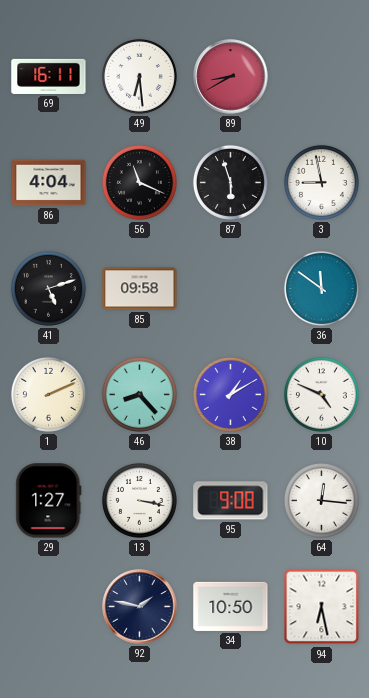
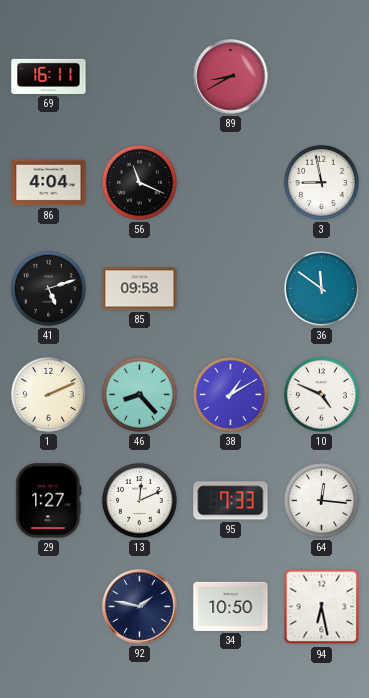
49: 6:29 -> none (139, 76)
87: 5:57 -> none (230, 182)
13: 3:17 -> 12:11 (139, 500)
95: 9:08 -> 7:33 (231, 501)
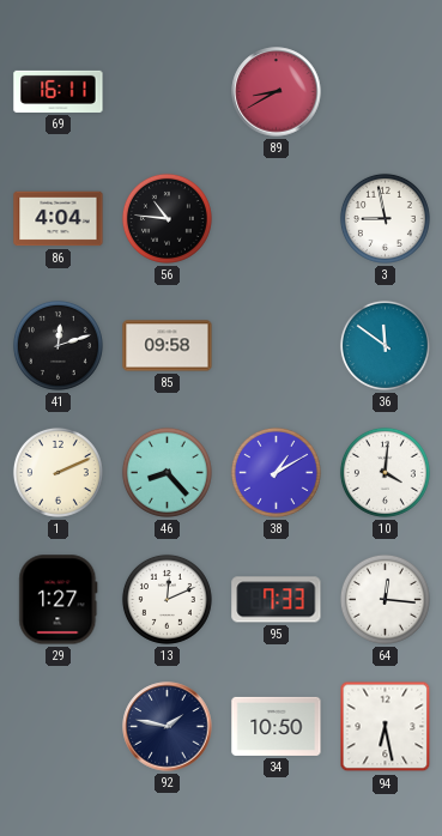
56: 11:19 -> 10:46 (166, 218)
41: 5:12 -> 12:12 (57, 345)
10: 4:49 -> 4:01 (385, 472)
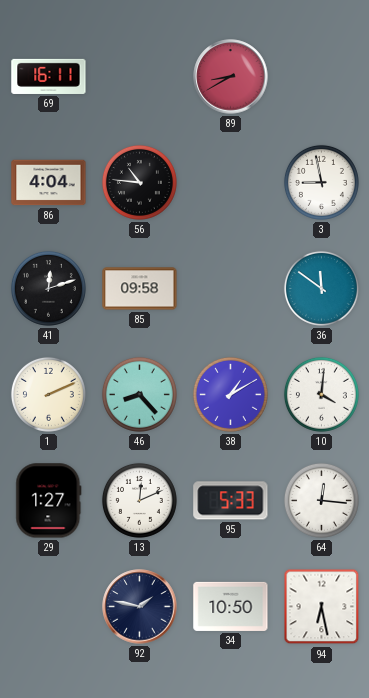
95: 7:33 -> 5:33 (231, 501)
